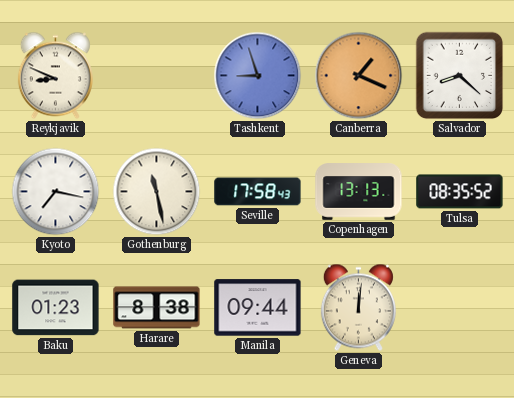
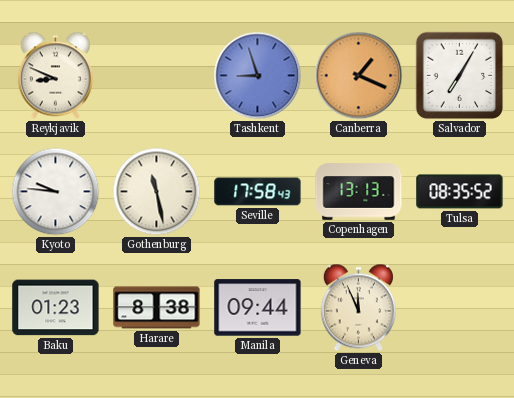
Salvador: 8:22 -> 7:05 (460, 76)
Kyoto: 7:17 -> 9:46 (56, 192)
Geneva: 12:01 -> 11:56 (358, 308)
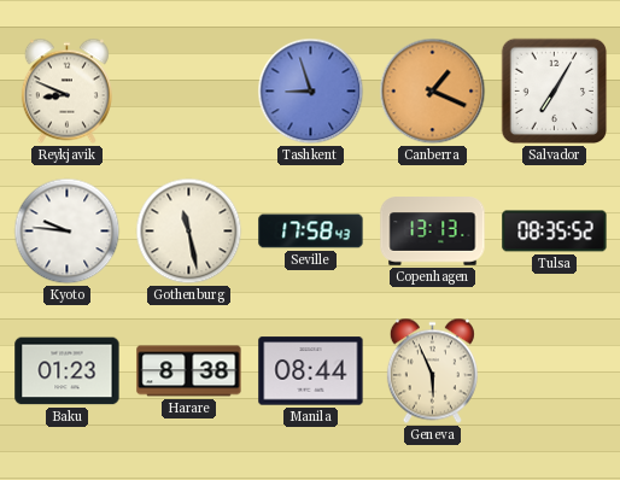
Manila: 09:44 -> 08:44 (311, 371)
Geneva: 11:56 -> 5:56 (432, 371)
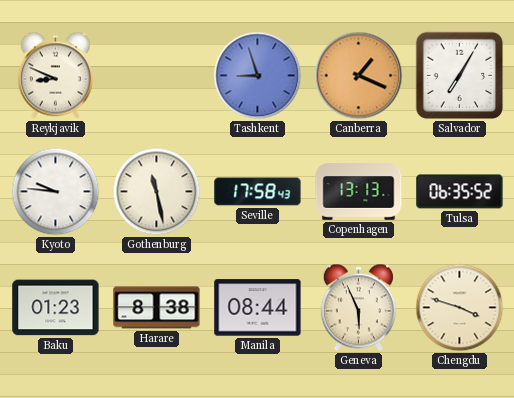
Tulsa: 08:35 -> 06:35 (460, 192)
Chengdu: none -> 3:48 (460, 308)
